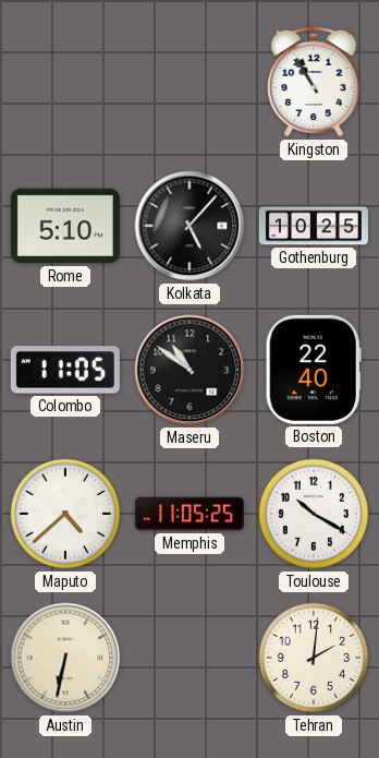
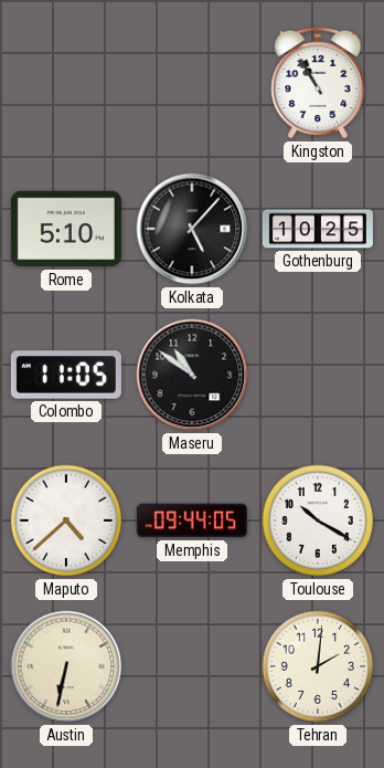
Boston: 22:40 -> none (314, 370)
Memphis: 11:05 -> 09:44 (192, 520)
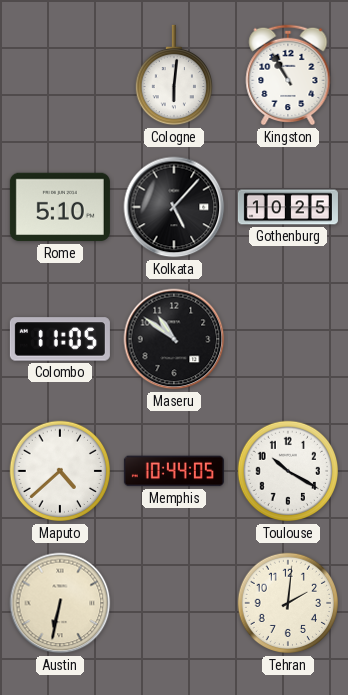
Cologne: none -> 6:01 (173, 75)
Memphis: 09:44 -> 10:44 (174, 471)
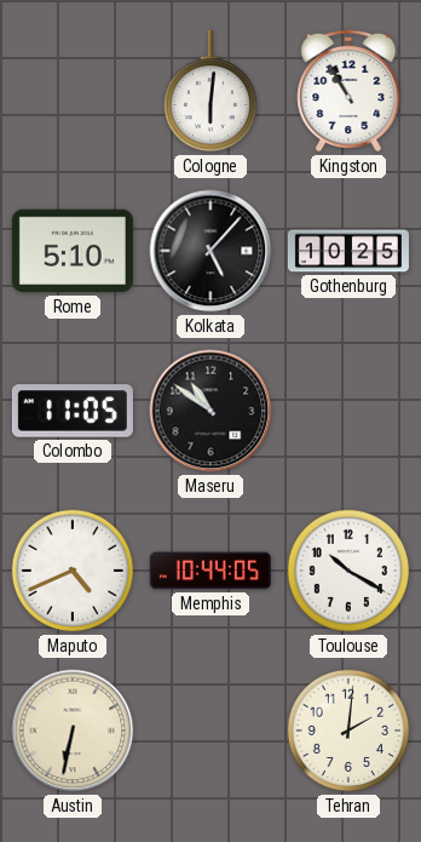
Maputo: 4:38 -> 4:41 (73, 571)
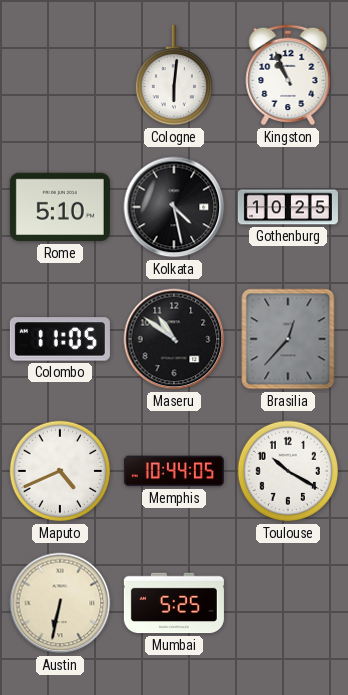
Kingston: 10:55 -> 10:56 (288, 75)
Kolkata: 5:07 -> 4:28 (174, 207)
Brasilia: none -> 12:37 (288, 339)
Mumbai: none -> 5:25 (174, 603)
Tehran: 2:01 -> none (348, 731)
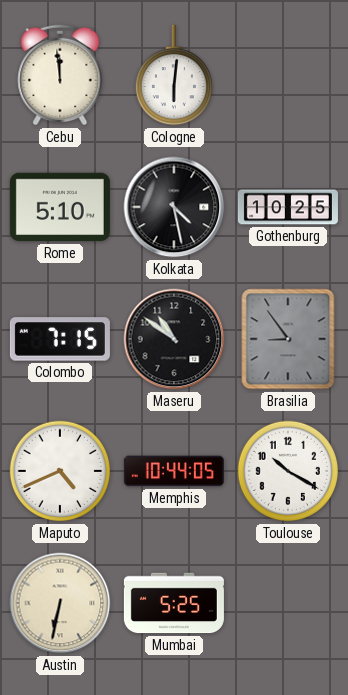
Cebu: none -> 11:59 (60, 75)
Kingston: 10:56 -> none (288, 75)
Colombo: 11:05 -> 7:15 (60, 339)
Brasilia: 12:37 -> 8:54 (288, 339)
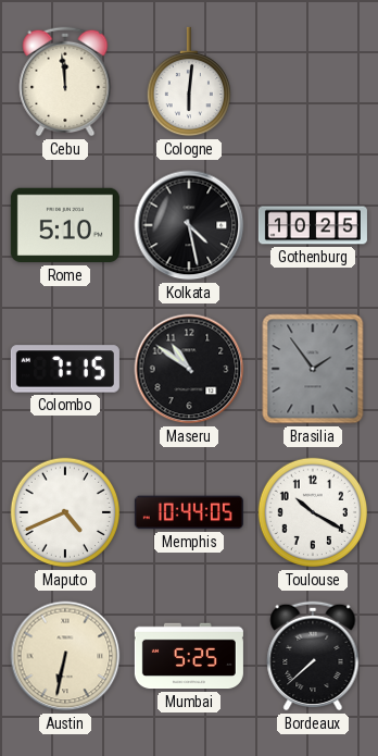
Brasilia: 8:54 -> 1:54 (313, 369)
Bordeaux: none -> 7:38 (313, 656)
